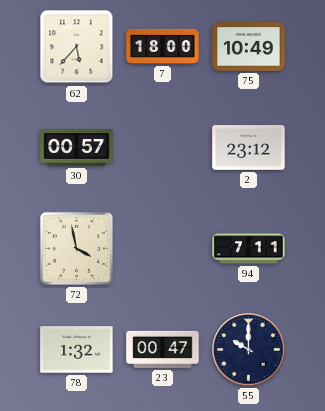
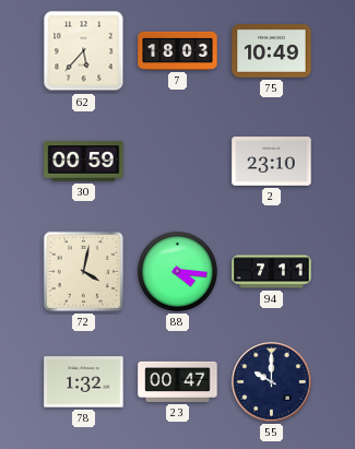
7: 18:00 -> 18:03 (178, 50)
30: 00:57 -> 00:59 (84, 162)
2: 23:12 -> 23:10 (272, 162)
72: 3:58 -> 4:02 (83, 271)
88: none -> 4:16 (177, 271)
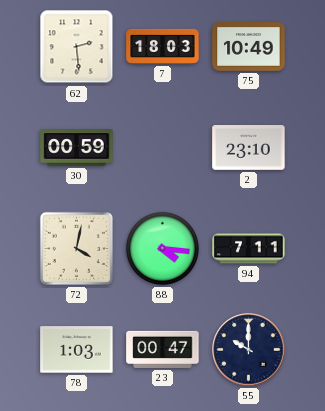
62: 5:37 -> 2:29 (77, 47)
78: 1:32 -> 1:03 (77, 350)
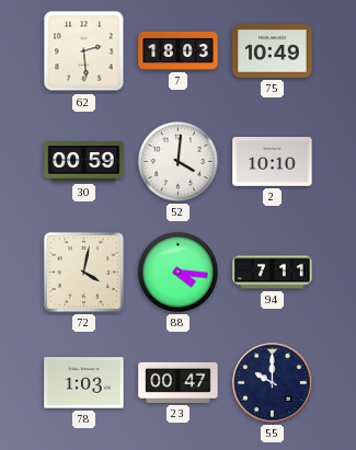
52: none -> 4:01 (177, 161)
2: 23:10 -> 10:10 (273, 162)
